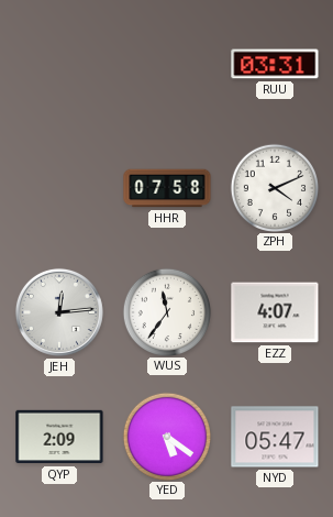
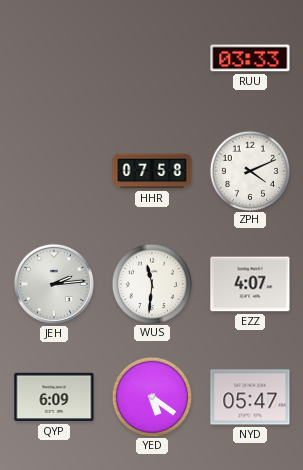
RUU: 03:31 -> 03:33 (250, 58)
JEH: 12:14 -> 2:14 (54, 284)
WUS: 11:36 -> 11:31 (151, 283)
QYP: 2:09 -> 6:09 (54, 397)
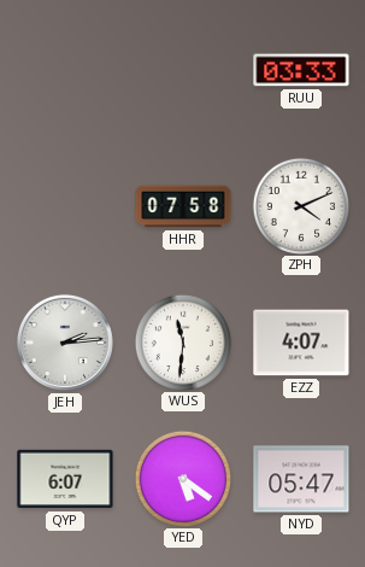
QYP: 6:09 -> 6:07 (65, 479)
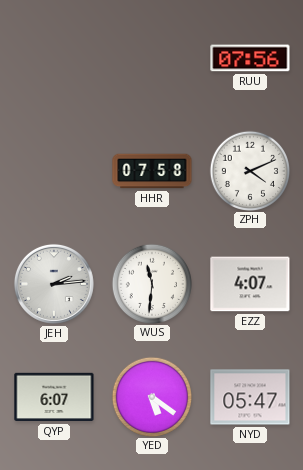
RUU: 03:33 -> 07:56 (250, 58)
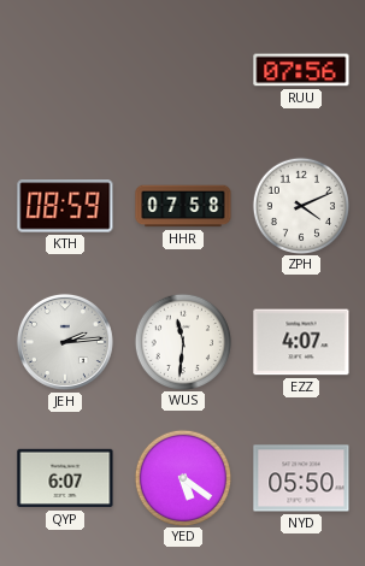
KTH: none -> 08:59 (65, 206)
NYD: 05:47 -> 05:50 (301, 478)
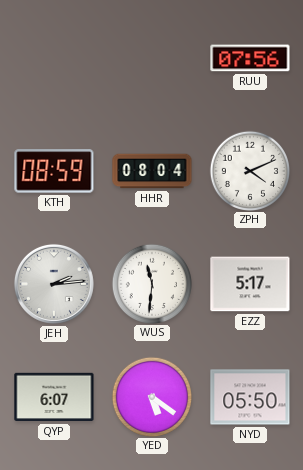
HHR: 07:58 -> 08:04 (152, 171)
EZZ: 4:07 -> 5:17 (250, 284)
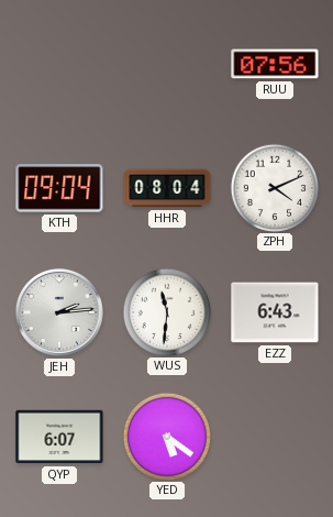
KTH: 08:59 -> 09:04 (59, 188)
EZZ: 5:17 -> 6:43 (275, 312)
NYD: 05:50 -> none (250, 397)
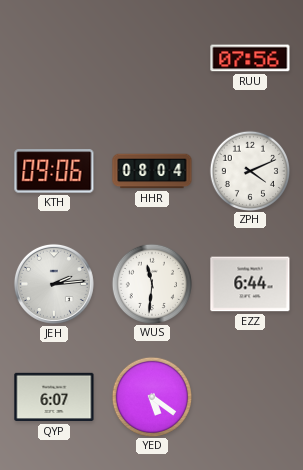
KTH: 09:04 -> 09:06 (54, 171)
EZZ: 6:43 -> 6:44 (250, 284)
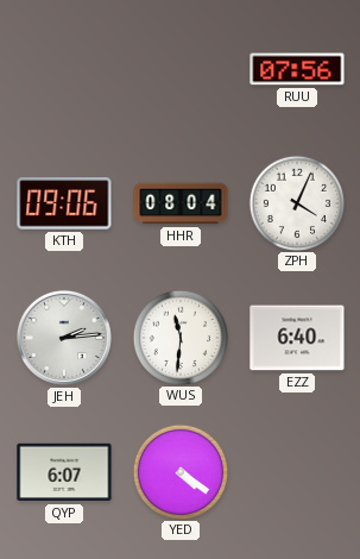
ZPH: 4:11 -> 4:04 (296, 202)
EZZ: 6:44 -> 6:40 (297, 338)
YED: 5:21 -> 4:21 (179, 471)
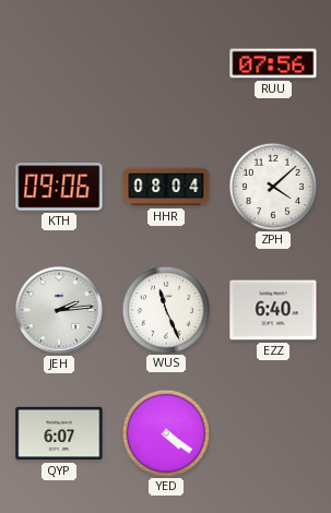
ZPH: 4:04 -> 4:08 (272, 186)
WUS: 11:31 -> 11:26 (165, 309)
